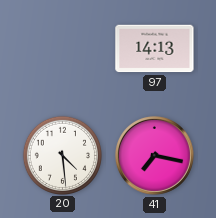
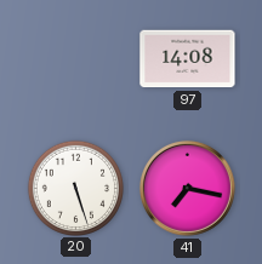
97: 14:13 -> 14:08 (188, 59)
20: 4:29 -> 5:27 (75, 188)
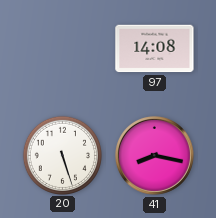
41: 7:17 -> 8:17 (154, 155)
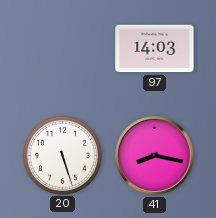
97: 14:08 -> 14:03 (155, 49)
